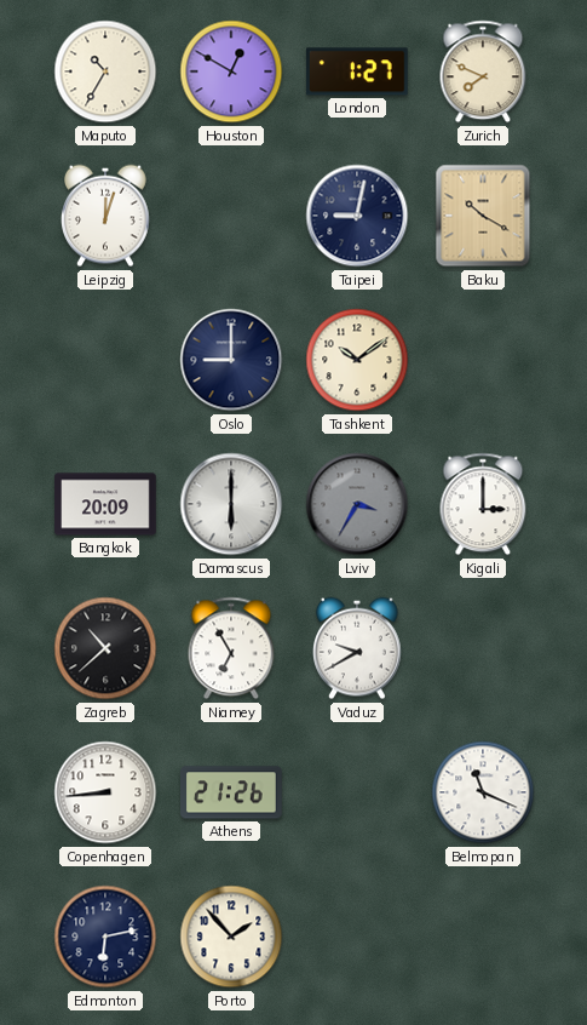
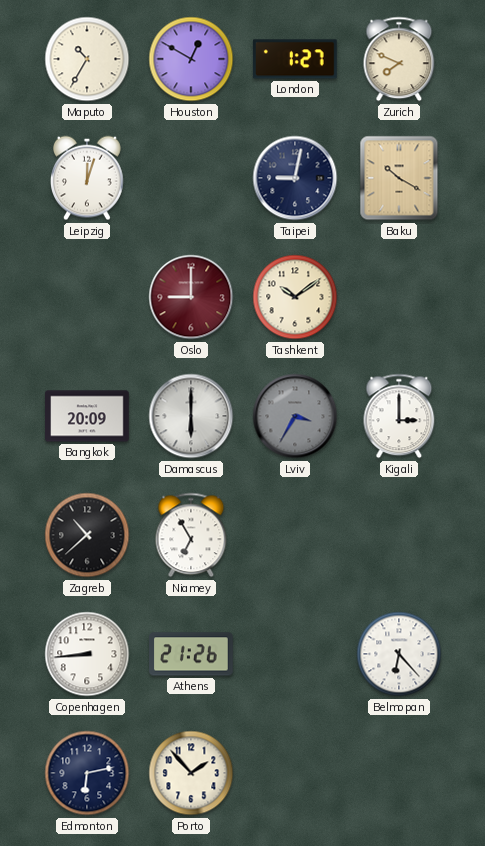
Oslo dial: navy -> burgundy (191, 297)
Vaduz: 9:40 -> none (358, 648)
Belmopan: 11:19 -> 6:23 (399, 654)
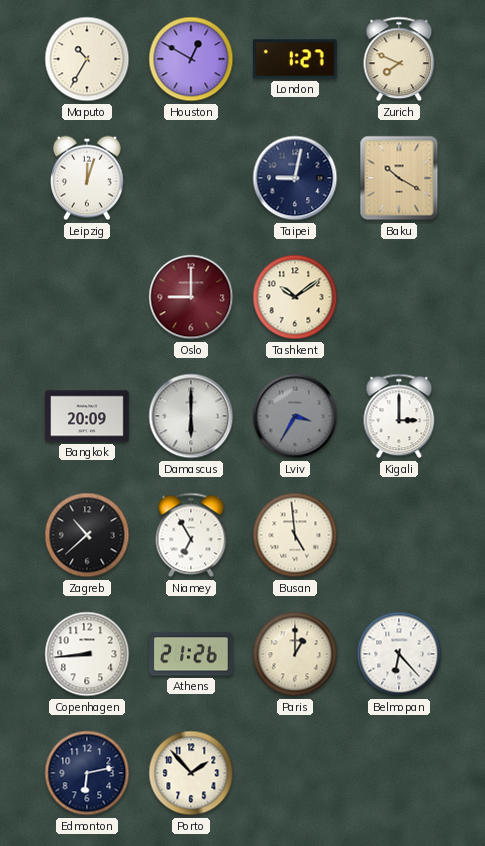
Busan: none -> 4:59 (295, 535)
Paris: none -> 1:00 (295, 654)
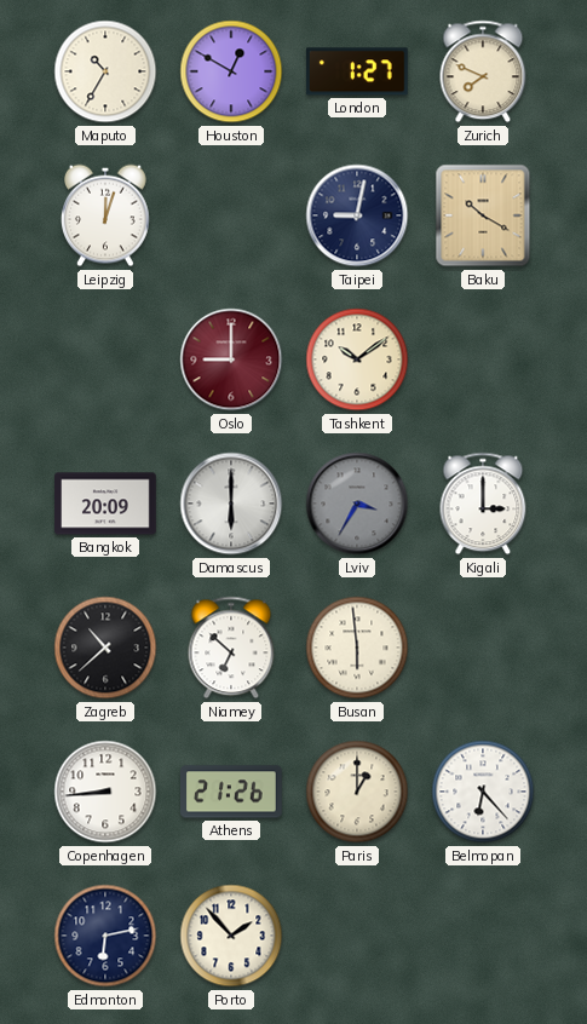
Niamey: 6:55 -> 6:52 (231, 648)
Busan: 4:59 -> 5:59 (357, 648)
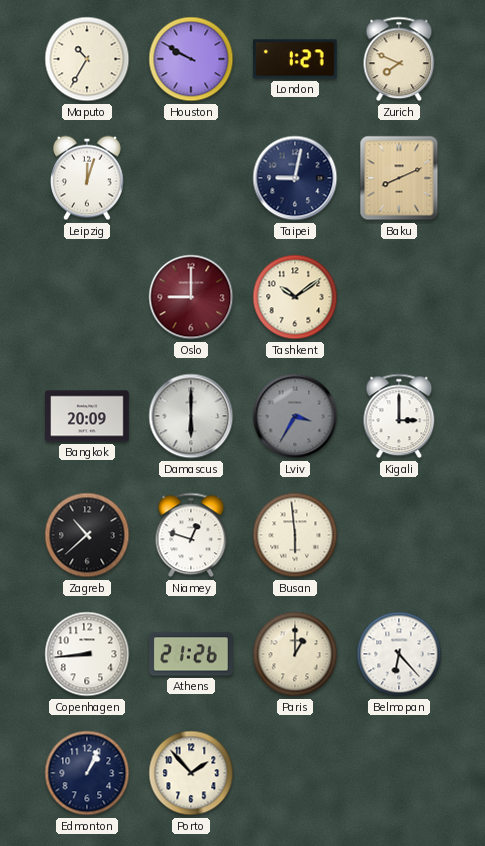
Houston: 12:50 -> 9:50 (191, 59)
Baku: 10:20 -> 8:11 (399, 178)
Niamey: 6:52 -> 12:48 (191, 535)
Edmonton: 6:13 -> 1:04 (87, 773)
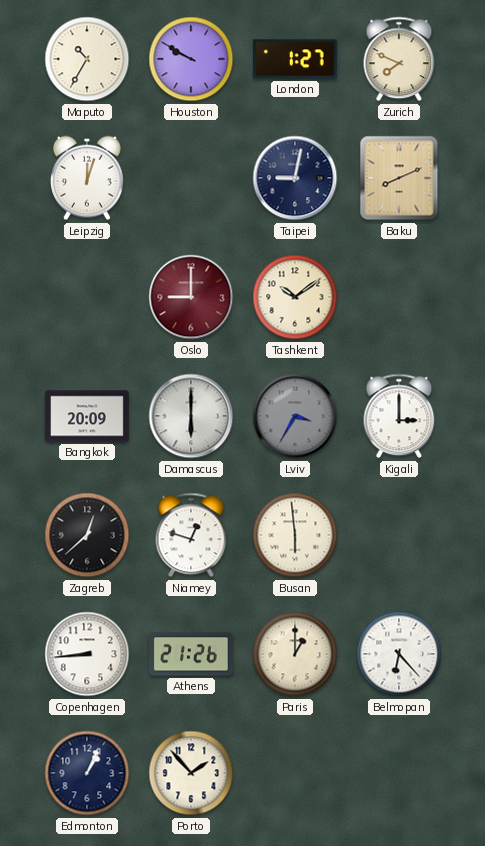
Zagreb: 10:38 -> 12:38 (87, 535)
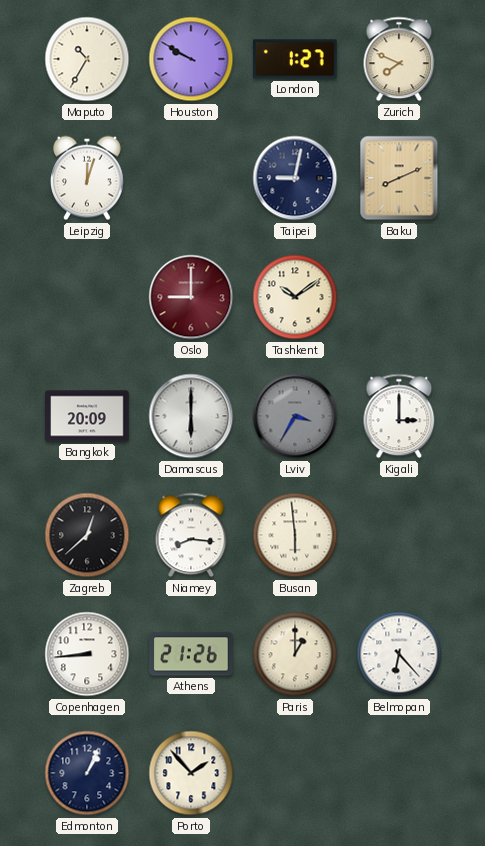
Niamey: 12:48 -> 8:16 (191, 535)
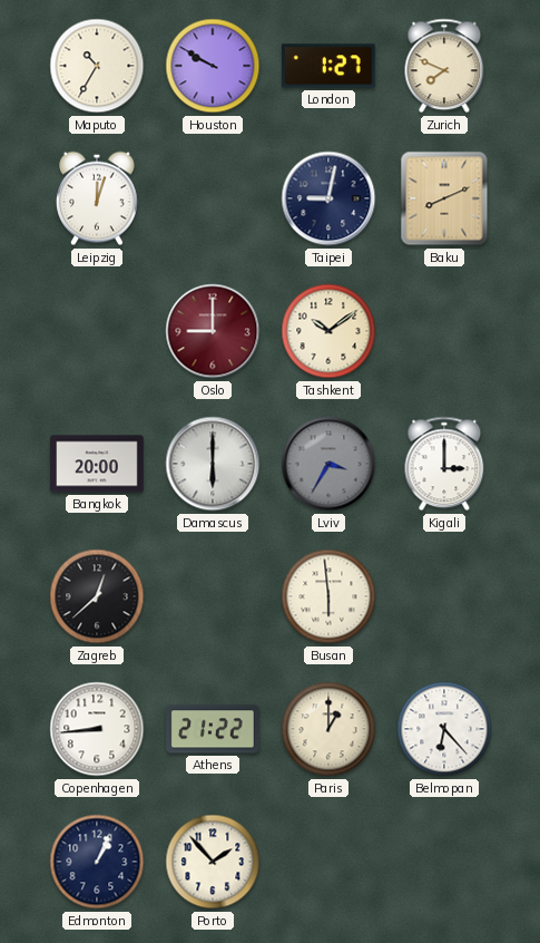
Bangkok: 20:09 -> 20:00 (97, 464)
Niamey: 8:16 -> none (191, 535)
Athens: 21:26 -> 21:22 (213, 729)
